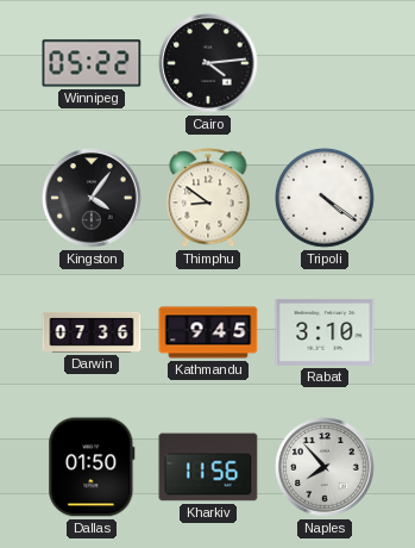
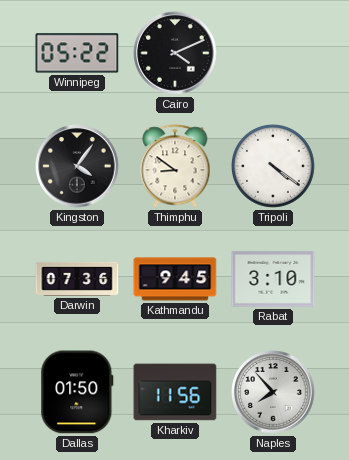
Cairo: 4:14 -> 4:11 (175, 53)
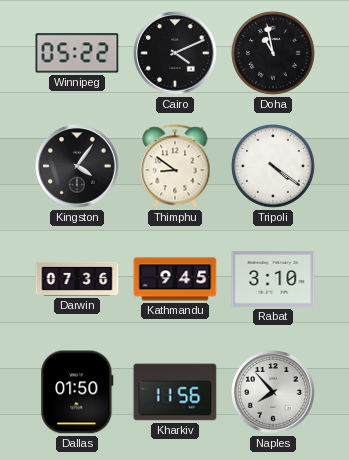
Doha: none -> 10:58 (273, 53)
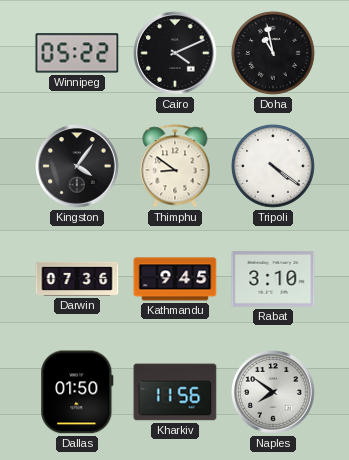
Naples: 7:53 -> 7:51 (273, 392)
